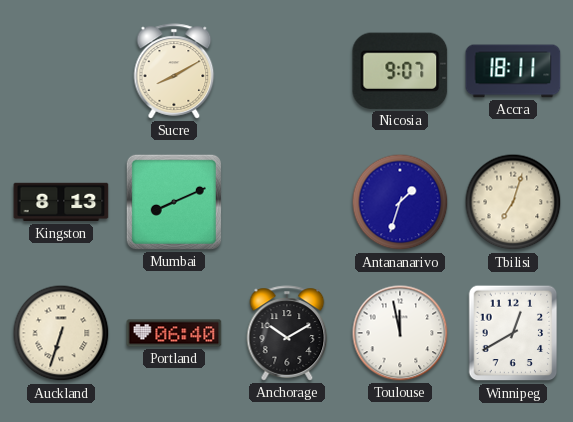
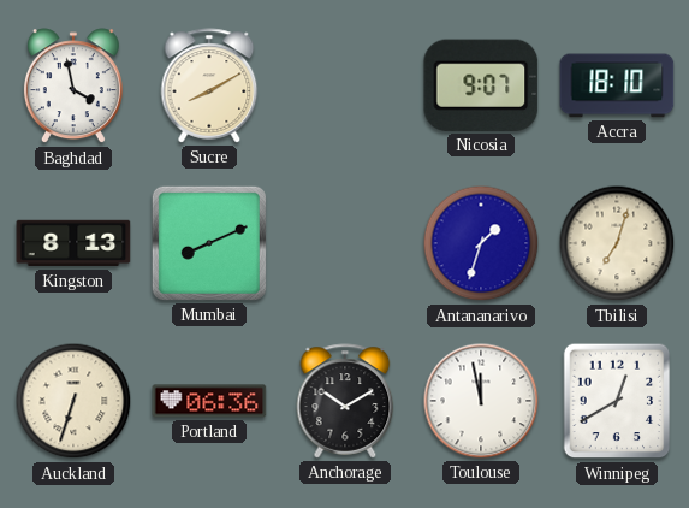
Baghdad: none -> 3:58 (73, 87)
Accra: 18:11 -> 18:10 (617, 85)
Portland: 06:40 -> 06:36 (209, 401)
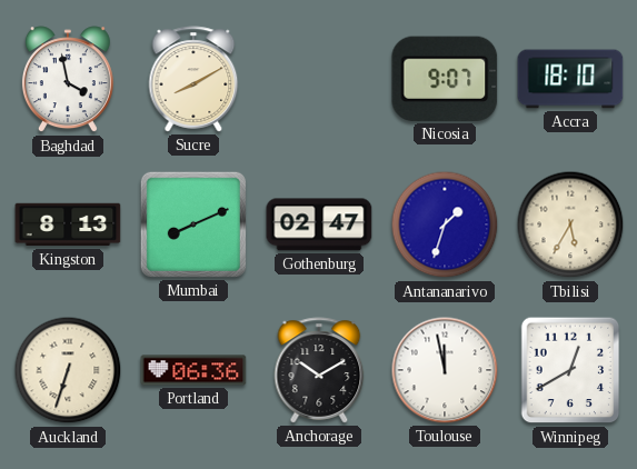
Gothenburg: none -> 02:47 (319, 224)
Tbilisi: 7:03 -> 5:35 (570, 224)
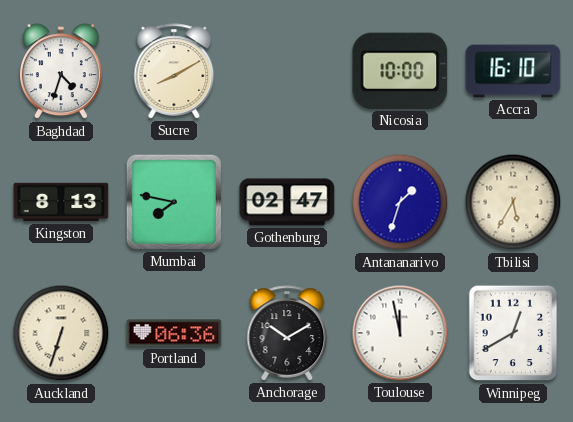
Baghdad: 3:58 -> 4:33 (61, 72)
Nicosia: 9:07 -> 10:00 (400, 71)
Accra: 18:10 -> 16:10 (513, 71)
Mumbai: 8:11 -> 7:47 (174, 202)
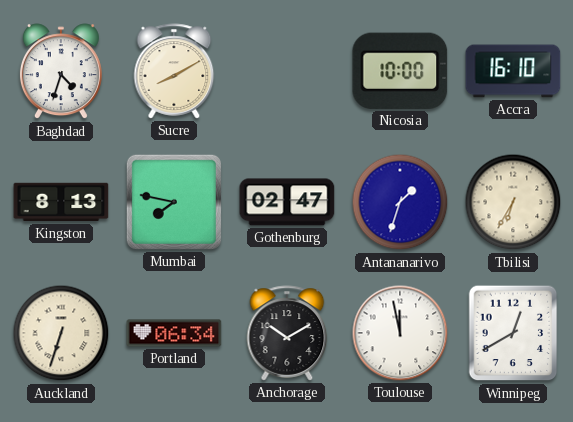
Tbilisi: 5:35 -> 6:35 (513, 202)
Portland: 06:36 -> 06:34 (174, 333)
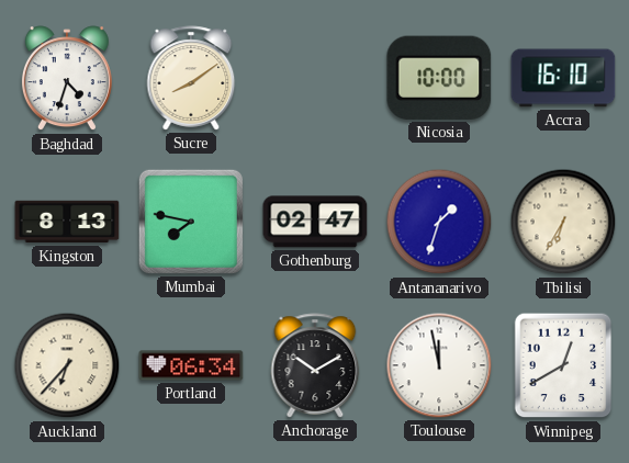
Sucre: 8:10 -> 8:09 (191, 78)
Auckland: 6:33 -> 6:37 (67, 365)
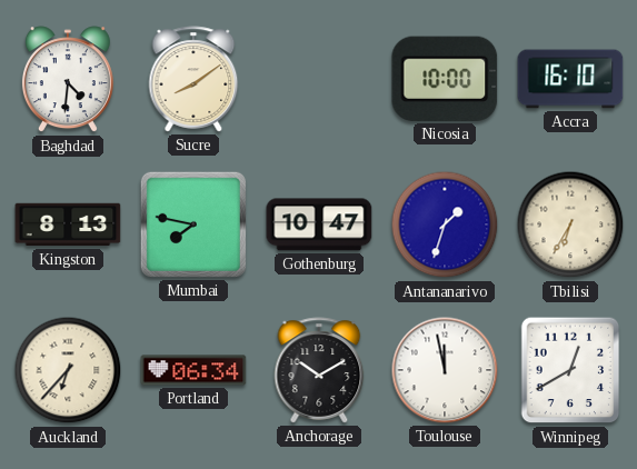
Baghdad: 4:33 -> 4:31 (68, 80)
Gothenburg: 02:47 -> 10:47 (319, 224)
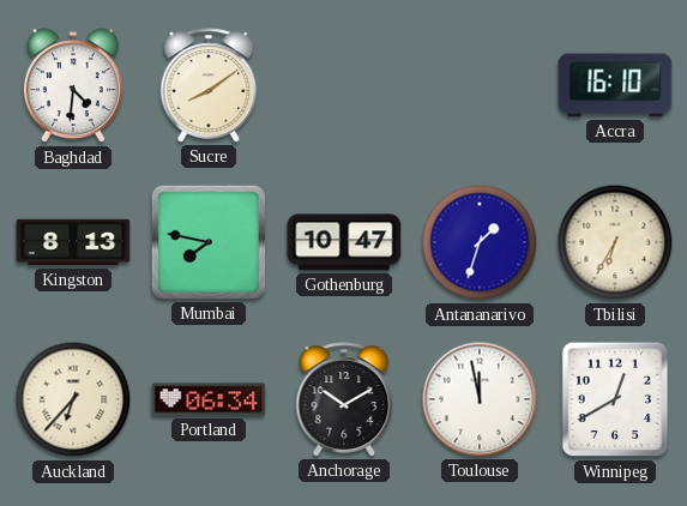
Nicosia: 10:00 -> none (445, 79)
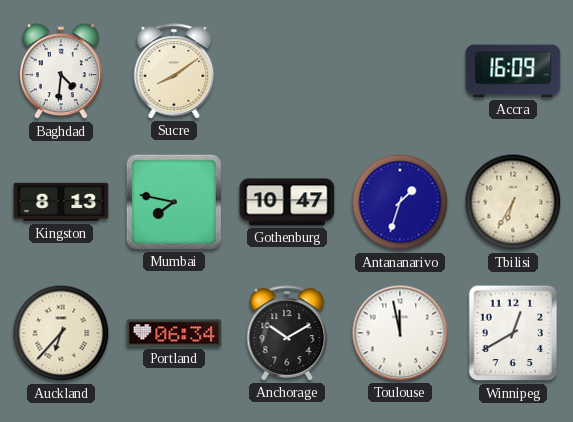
Accra: 16:10 -> 16:09 (513, 71)
